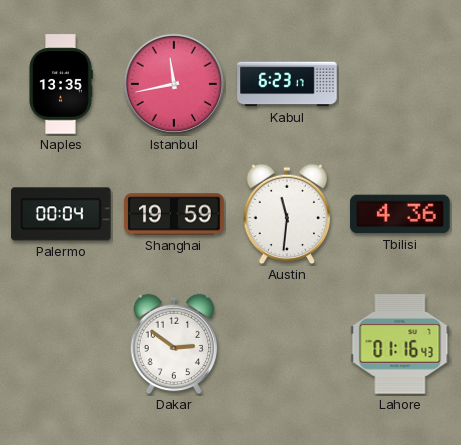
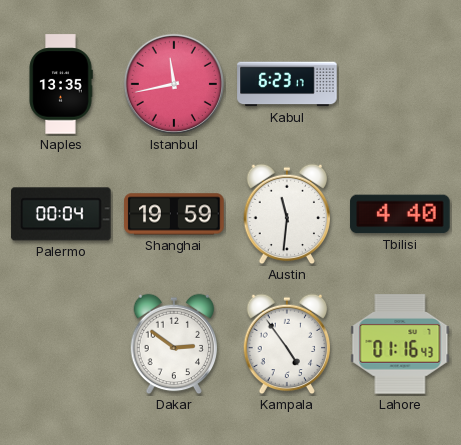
Tbilisi: 4:36 -> 4:40 (400, 214)
Kampala: none -> 4:54 (287, 344)
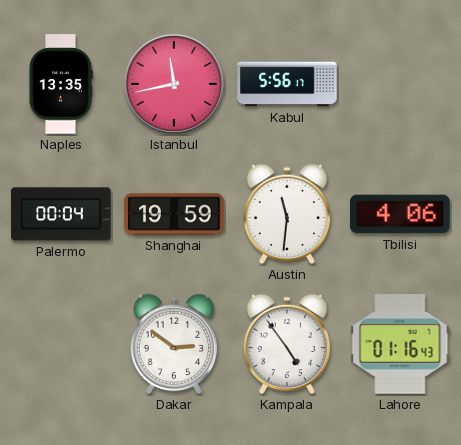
Kabul: 6:23 -> 5:56 (287, 84)
Tbilisi: 4:40 -> 4:06 (400, 214)
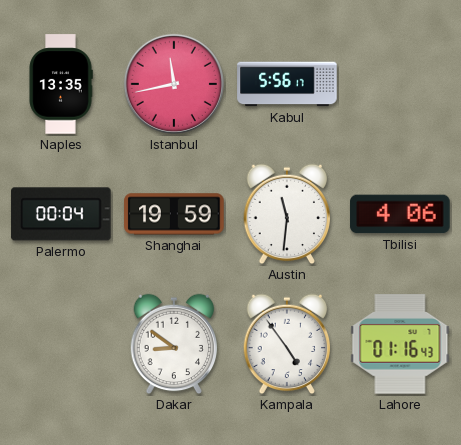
Dakar: 2:51 -> 8:51 (174, 344)
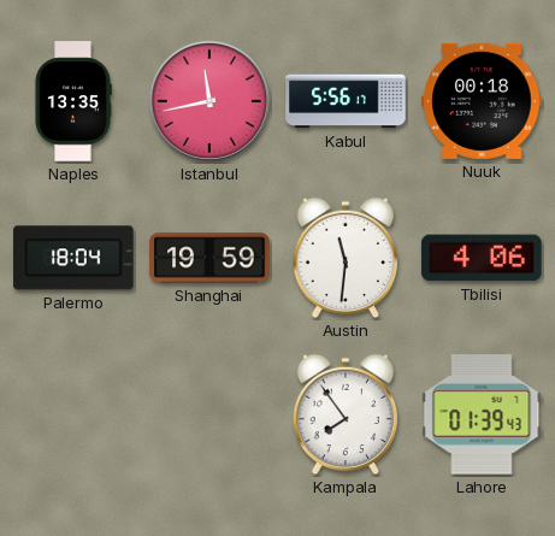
Nuuk: none -> 00:18 (482, 101)
Palermo: 00:04 -> 18:04 (73, 258)
Dakar: 8:51 -> none (174, 344)
Kampala: 4:54 -> 7:54 (346, 414)
Lahore: 01:16 -> 01:39 (482, 414)
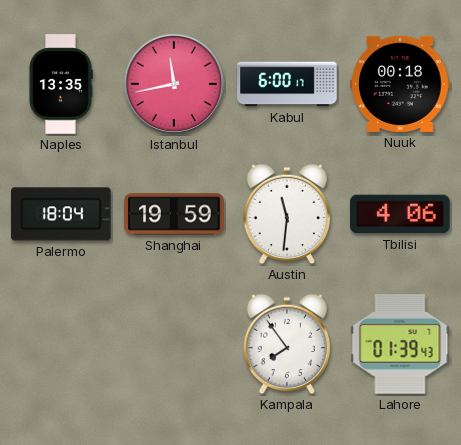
Kabul: 5:56 -> 6:00 (287, 84)
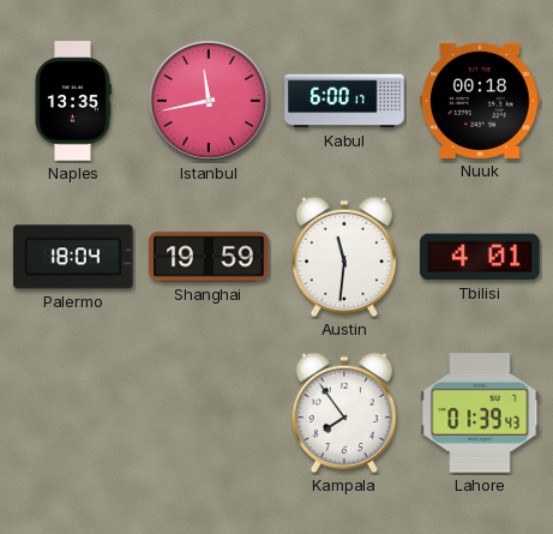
Tbilisi: 4:06 -> 4:01 (480, 257)
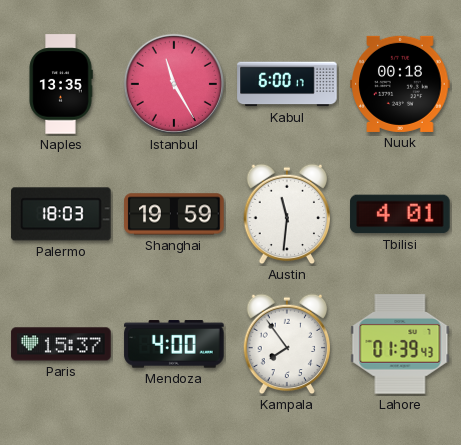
Istanbul: 11:43 -> 11:25 (174, 84)
Palermo: 18:04 -> 18:03 (61, 214)
Paris: none -> 15:37 (61, 344)
Mendoza: none -> 4:00 (174, 344)
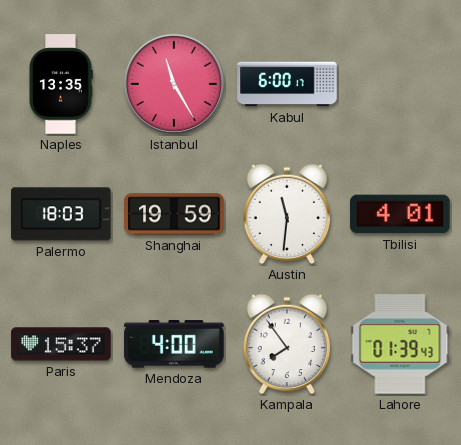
Nuuk: 00:18 -> none (400, 84)
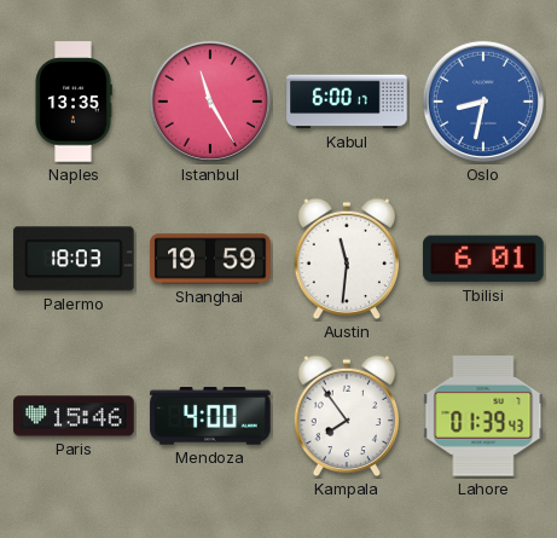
Oslo: none -> 8:32 (483, 102)
Tbilisi: 4:01 -> 6:01 (483, 259)
Paris: 15:37 -> 15:46 (74, 416)
